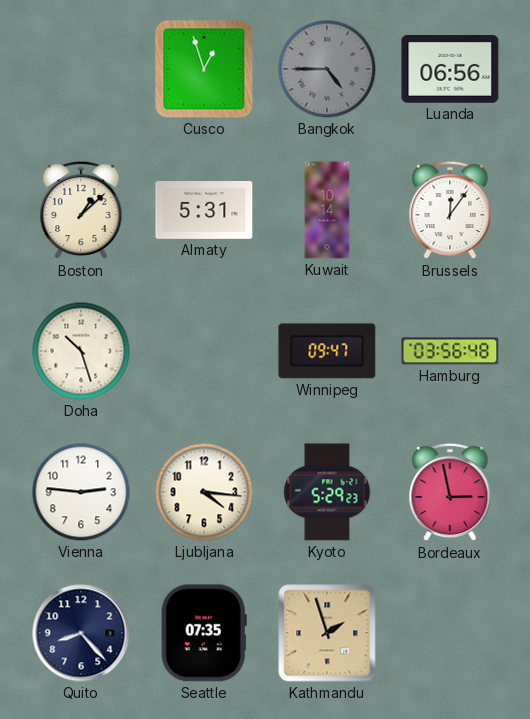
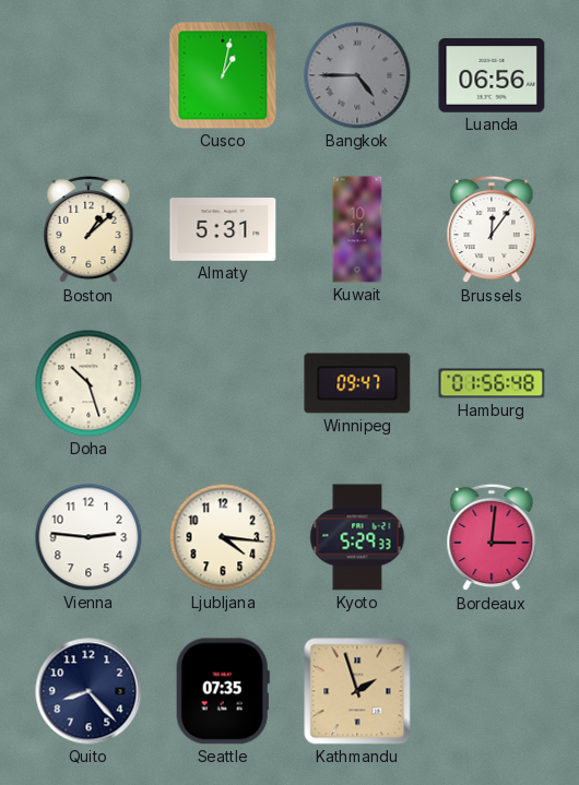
Cusco: 12:57 -> 1:02 (223, 75)
Hamburg: 03:56 -> 01:56 (492, 383)
Kyoto: 5:29:23 -> 5:29:33 (357, 537)
Bordeaux: 2:58 -> 3:01 (492, 537)
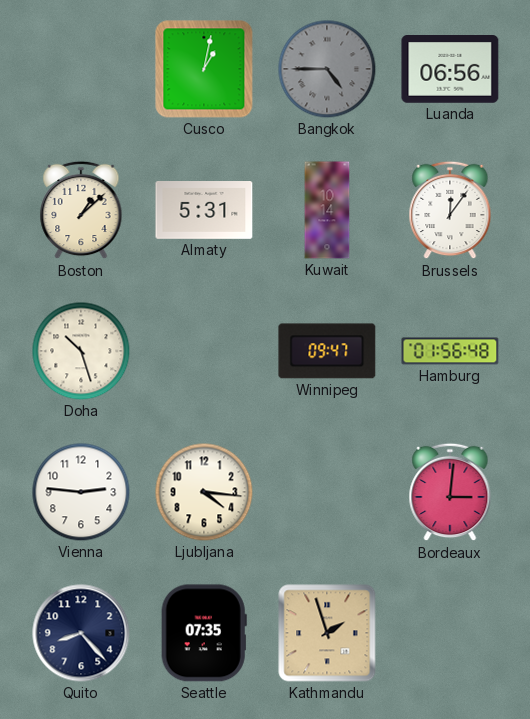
Kyoto: 5:29 -> none (357, 537)
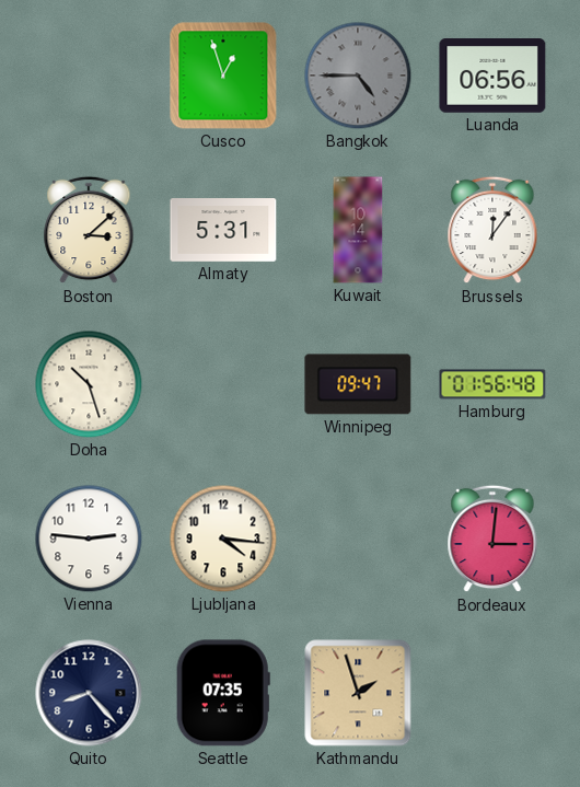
Cusco: 1:02 -> 12:57 (223, 76)
Boston: 1:08 -> 3:08 (89, 230)
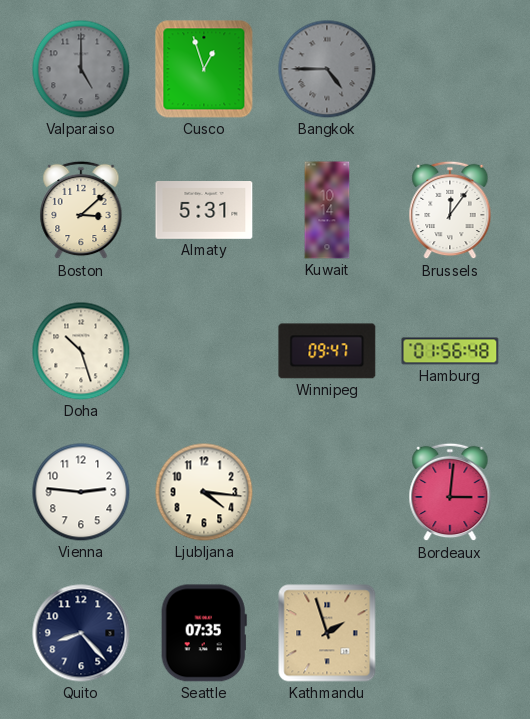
Valparaiso: none -> 5:00 (81, 69)
Luanda: 06:56 -> none (492, 77)
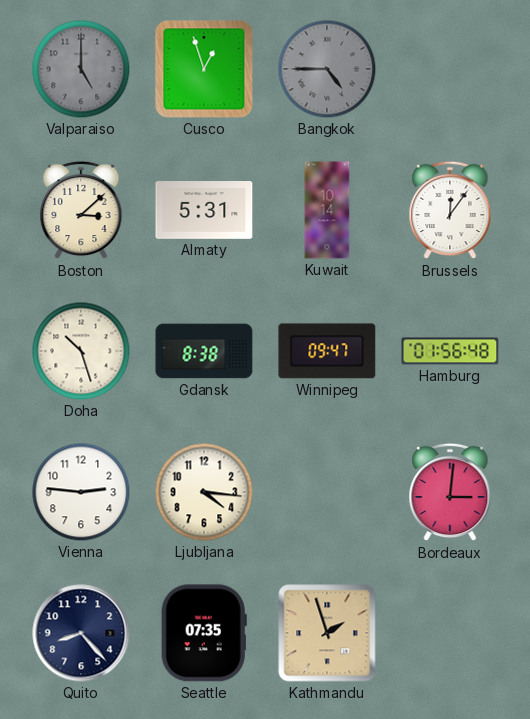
Gdansk: none -> 8:38 (204, 351)
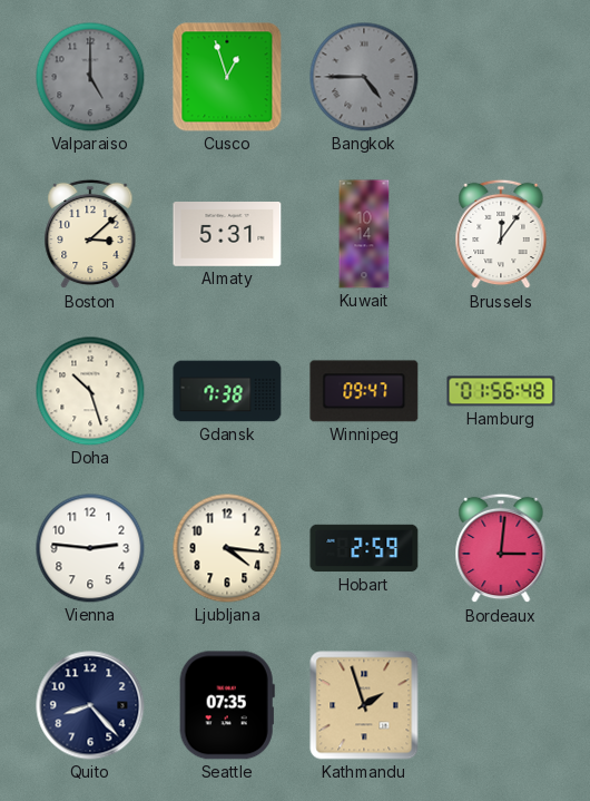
Gdansk: 8:38 -> 7:38 (227, 391)
Hobart: none -> 2:59 (364, 548)
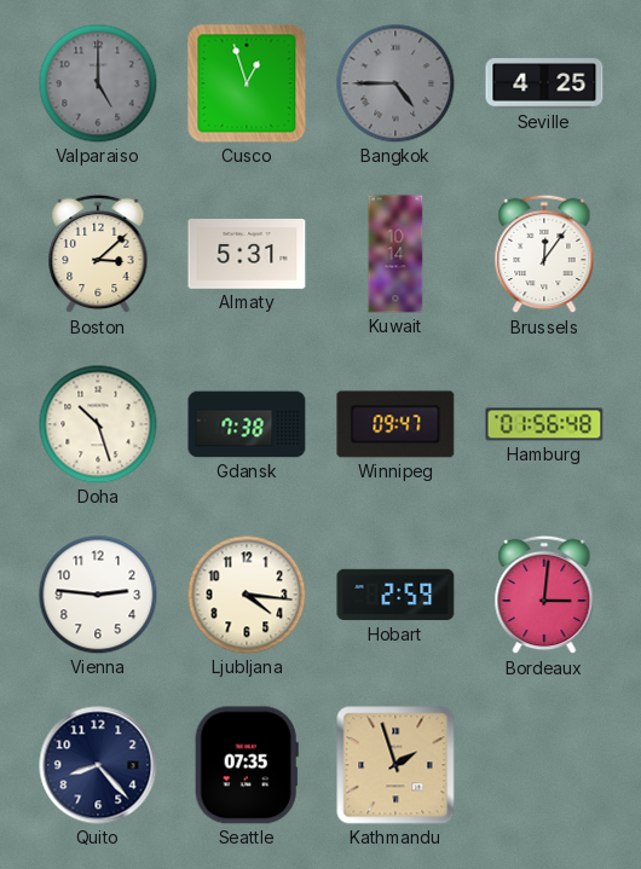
Seville: none -> 4:25 (544, 83)
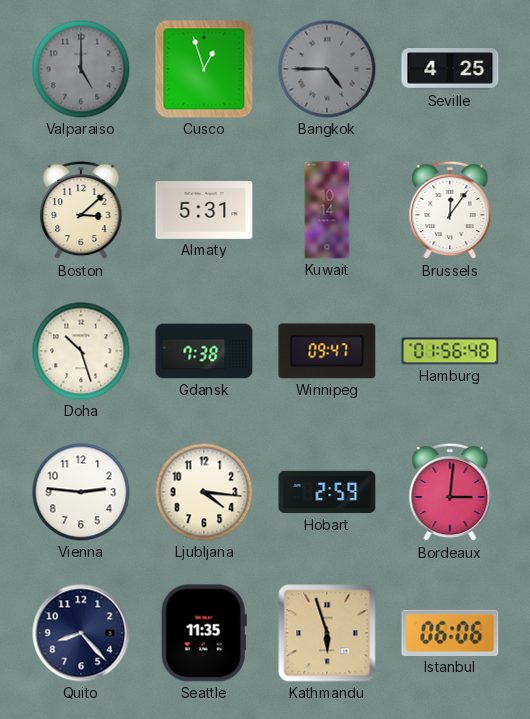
Seattle: 07:35 -> 11:35 (204, 633)
Kathmandu: 1:57 -> 5:57 (327, 633)
Istanbul: none -> 06:06 (450, 633)
